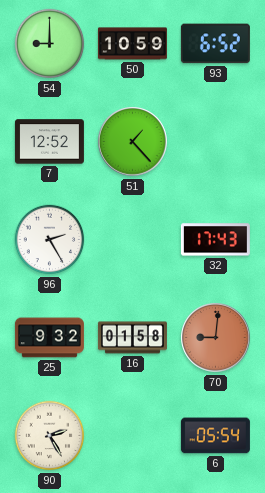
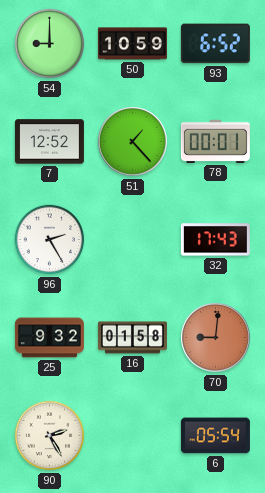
78: none -> 00:01 (215, 141)
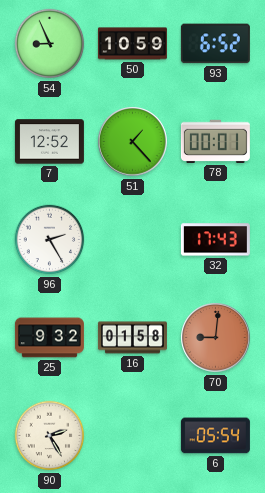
54: 9:00 -> 8:56 (50, 44)
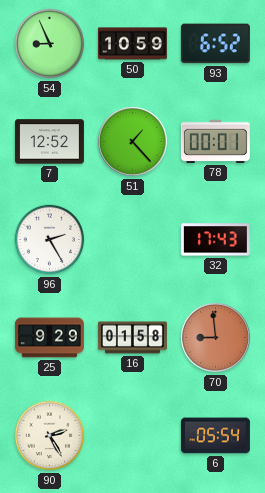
25: 9:32 -> 9:29 (49, 338)
70: 9:01 -> 8:59 (216, 338)
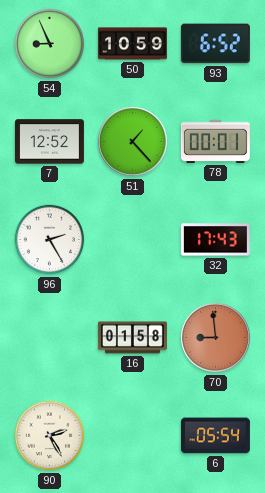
25: 9:29 -> none (49, 338)
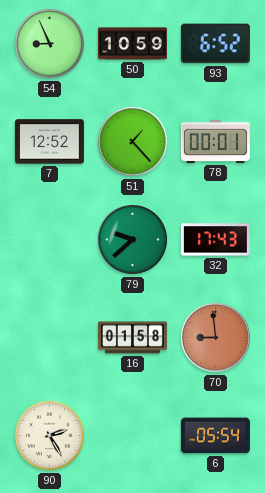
96: 2:25 -> none (50, 240)
79: none -> 9:38 (133, 240)
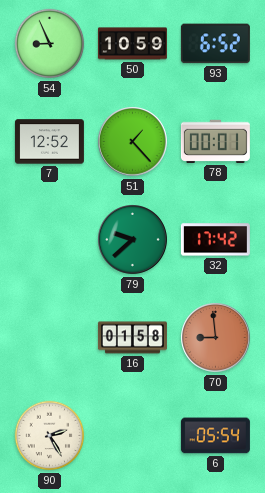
32: 17:43 -> 17:42 (215, 240)
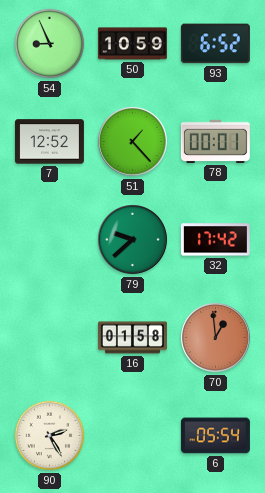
70: 8:59 -> 12:59 (216, 338)
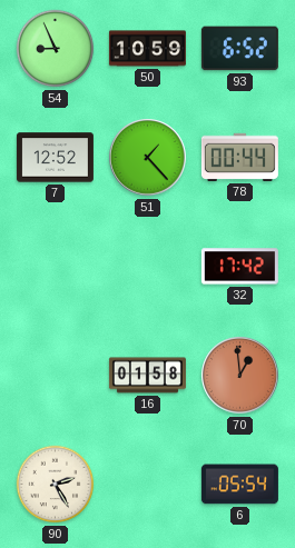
78: 00:01 -> 00:44 (239, 157)
79: 9:38 -> none (133, 240)
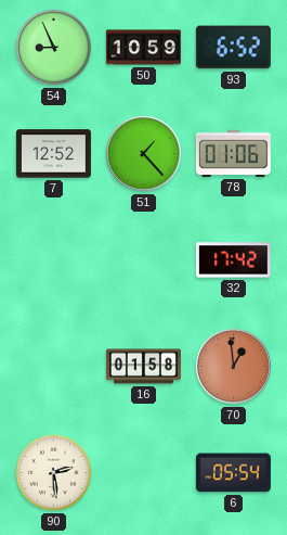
78: 00:44 -> 01:06 (233, 153)
90: 2:25 -> 2:29 (54, 473)
